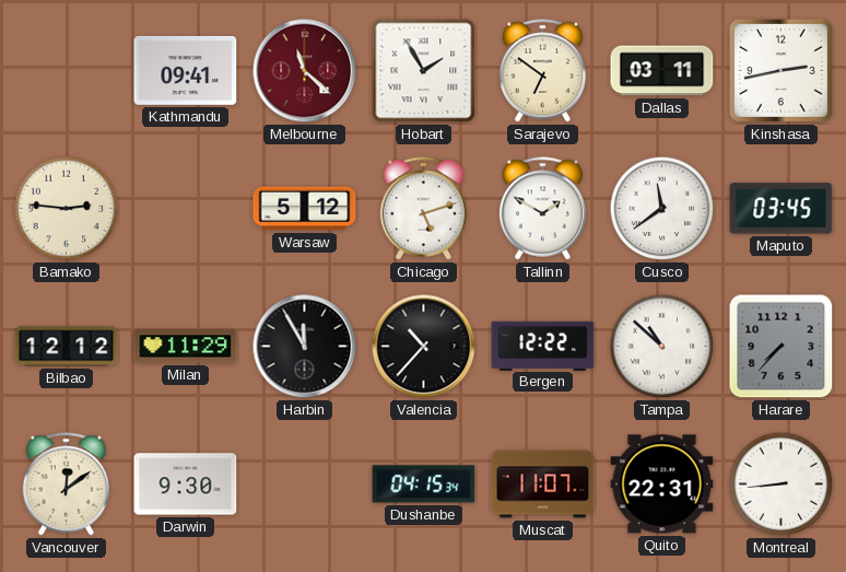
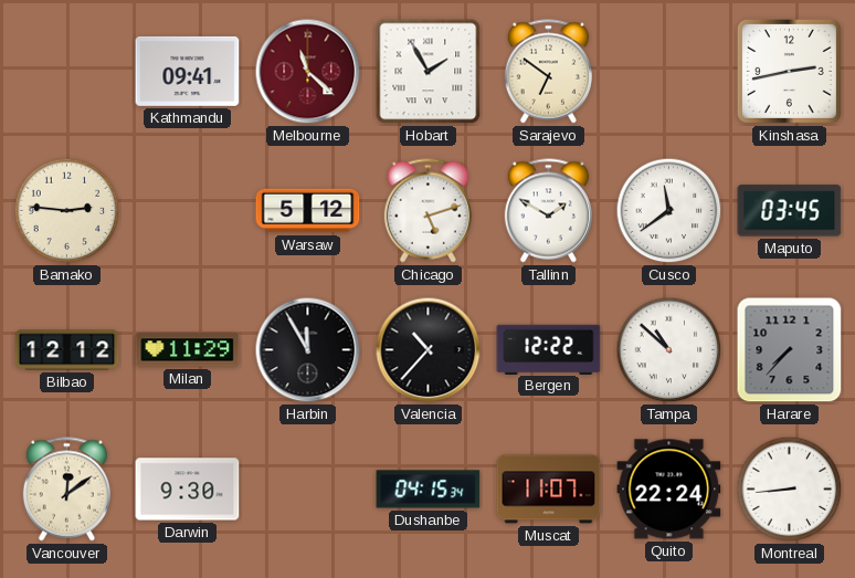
Dallas: 03:11 -> none (662, 71)
Quito: 22:31 -> 22:24 (669, 490)
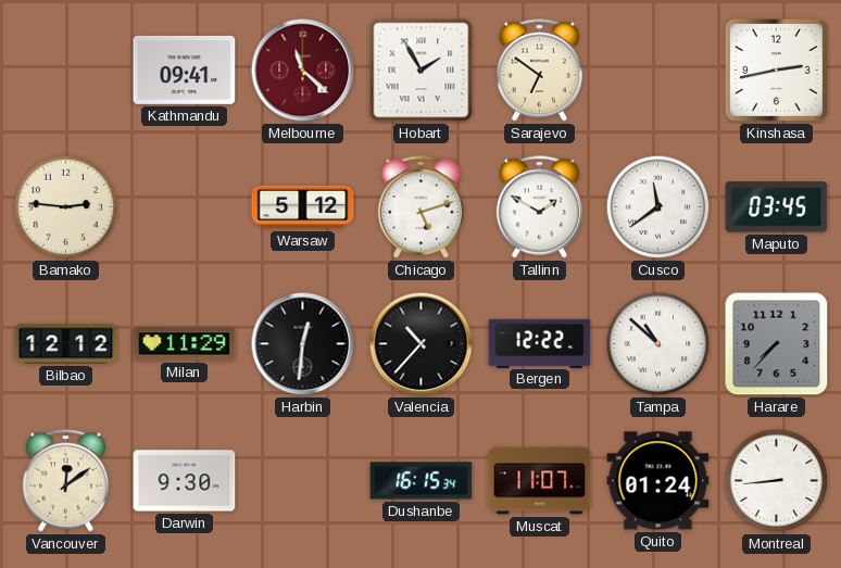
Harbin: 11:55 -> 12:31 (303, 344)
Dushanbe: 04:15 -> 16:15 (422, 481)
Quito: 22:24 -> 01:24 (658, 481)
